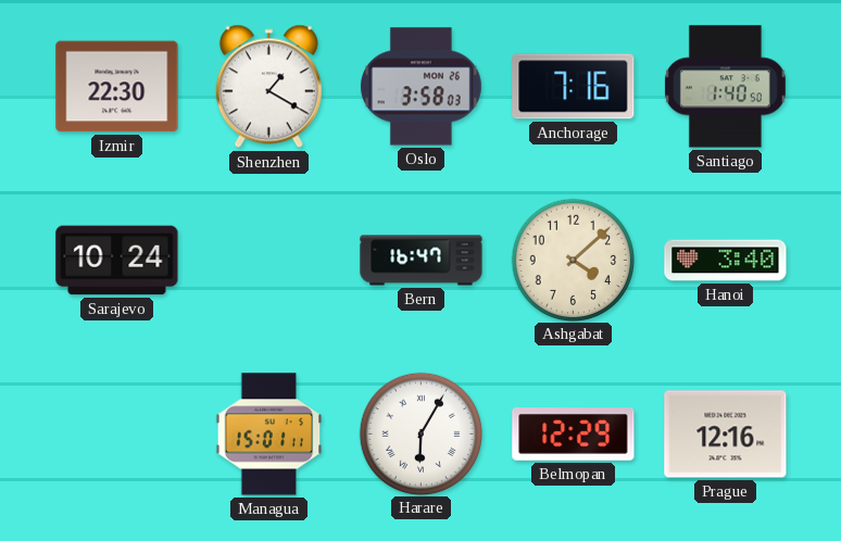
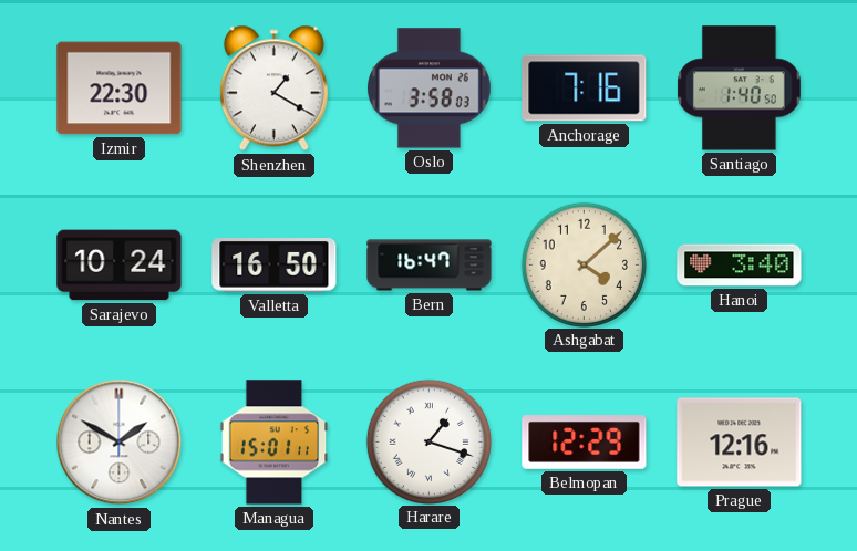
Valletta: none -> 16:50 (275, 266)
Nantes: none -> 1:50 (120, 443)
Harare: 6:05 -> 1:18 (428, 441)
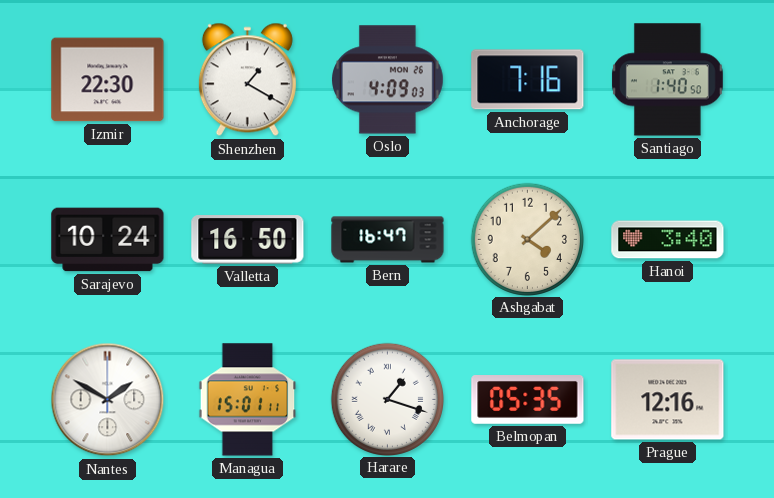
Oslo: 3:58 -> 4:09 (388, 80)
Belmopan: 12:29 -> 05:35 (528, 400)
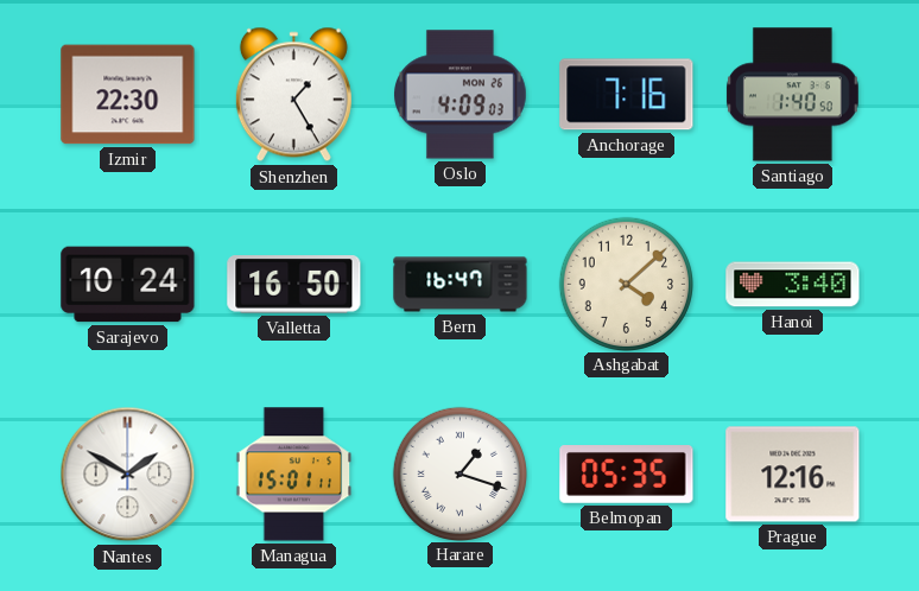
Shenzhen: 1:20 -> 1:25 (293, 95)
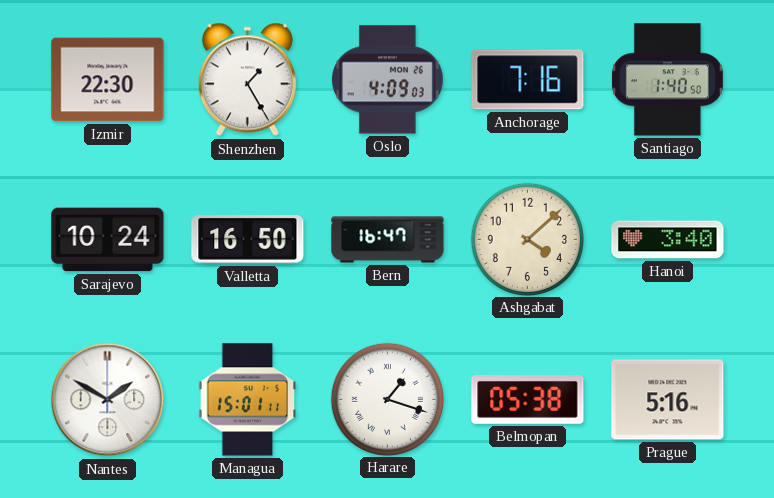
Belmopan: 05:35 -> 05:38 (528, 400)
Prague: 12:16 -> 5:16 (668, 400)
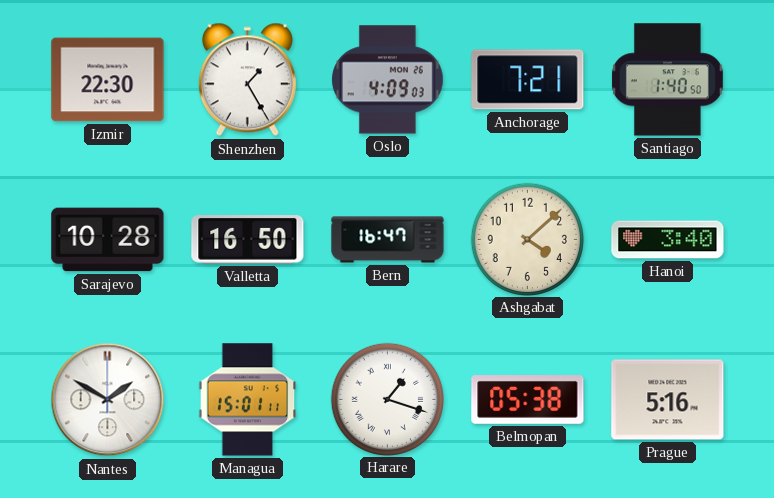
Anchorage: 7:16 -> 7:21 (528, 80)
Sarajevo: 10:24 -> 10:28 (108, 240)
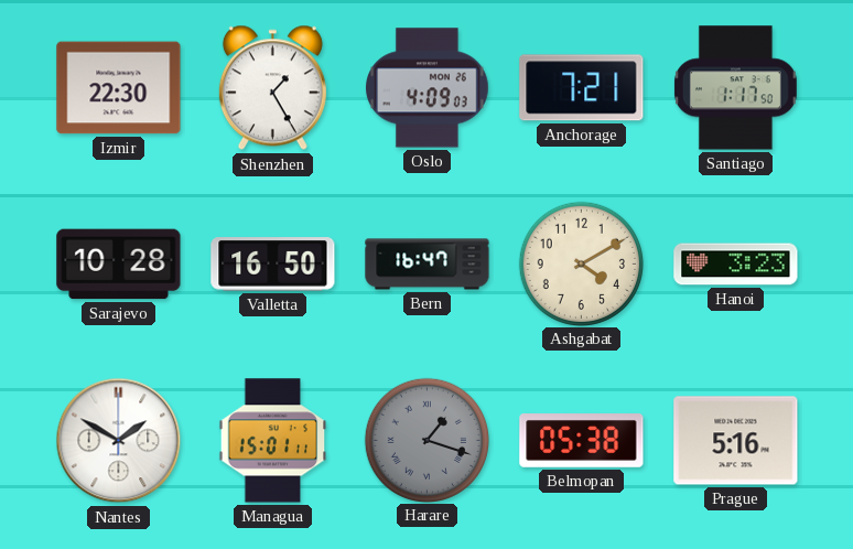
Santiago: 1:40 -> 1:17 (735, 88)
Ashgabat: 4:08 -> 4:10 (581, 263)
Hanoi: 3:40 -> 3:23 (736, 265)
Harare dial: white -> grey (427, 440)
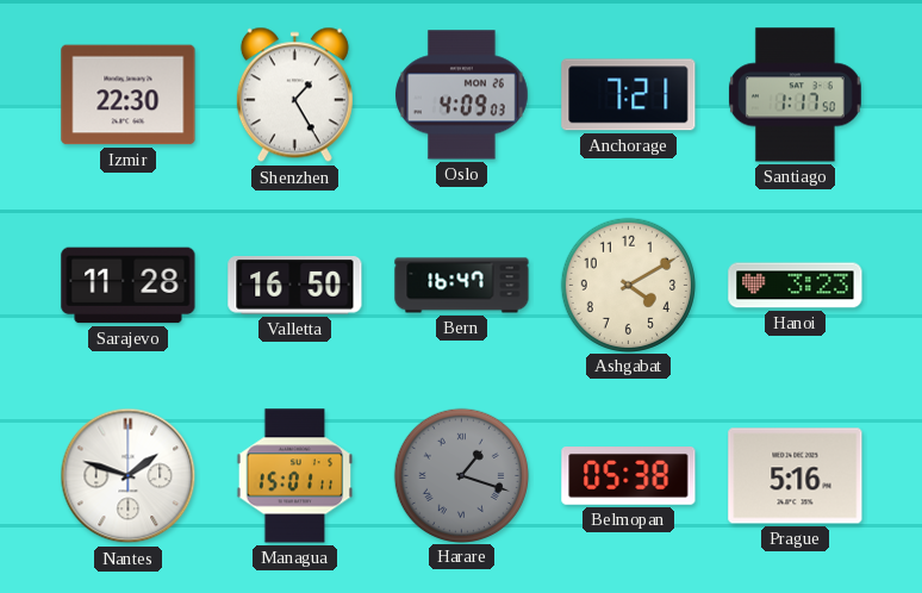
Sarajevo: 10:28 -> 11:28 (129, 286)
Nantes: 1:50 -> 1:48 (129, 476)
